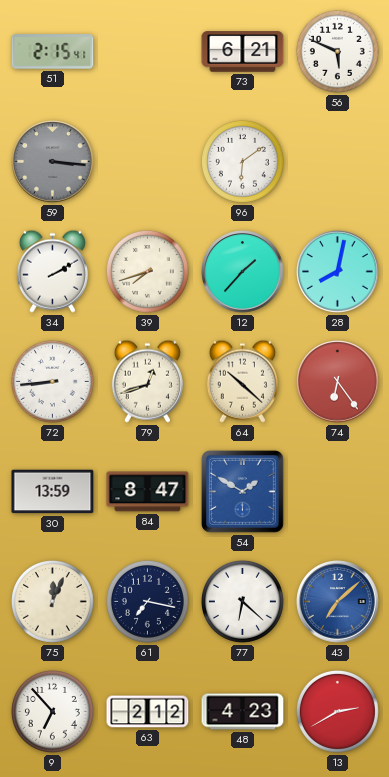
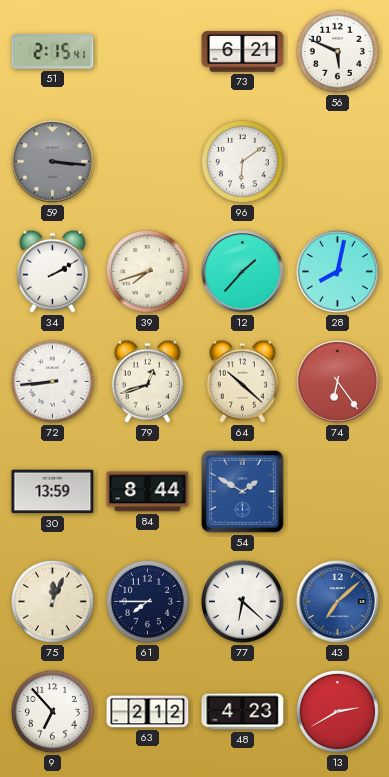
84: 8:47 -> 8:44 (148, 492)
61: 7:17 -> 7:45 (147, 601)
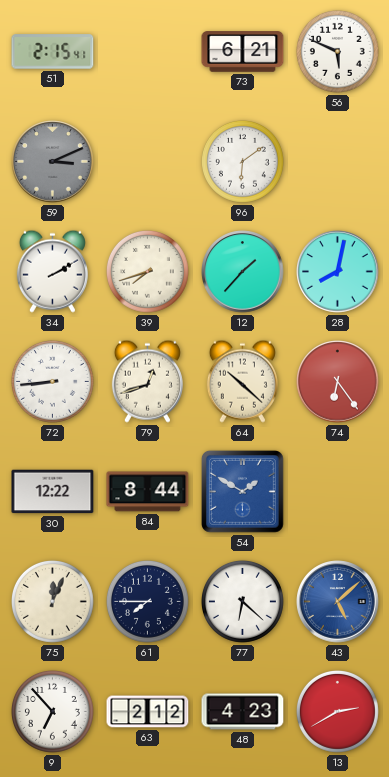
59: 3:16 -> 3:11 (53, 162)
30: 13:59 -> 12:22 (53, 492)
43: 7:08 -> 5:08 (338, 602)
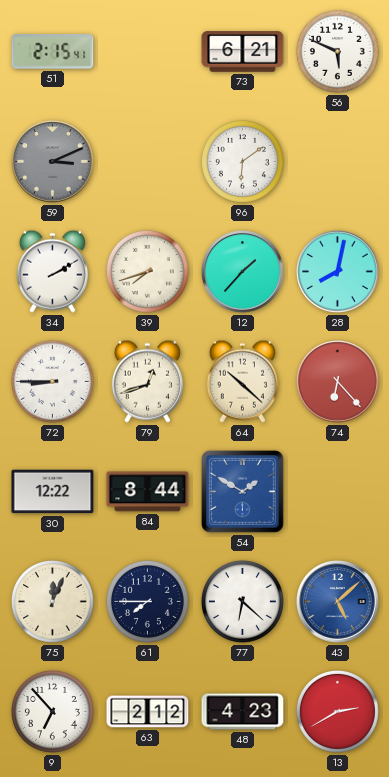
72: 8:44 -> 8:45 (52, 381)
74: 6:24 -> 6:23 (338, 382)
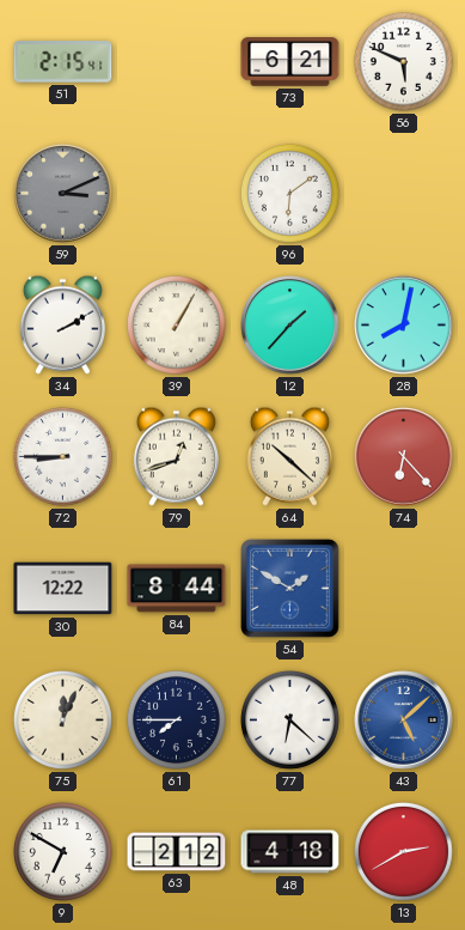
39: 7:42 -> 1:05 (176, 324)
9: 6:53 -> 6:50 (62, 851)
48: 4:23 -> 4:18 (290, 852)
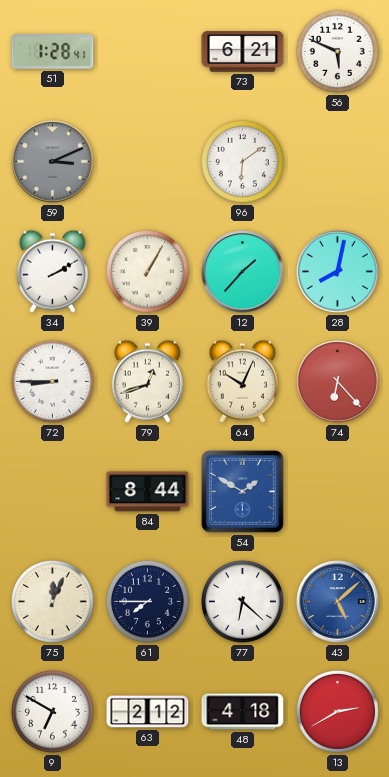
51: 2:15 -> 1:28 (53, 52)
64: 10:22 -> 10:04 (242, 381)
30: 12:22 -> none (63, 589)
